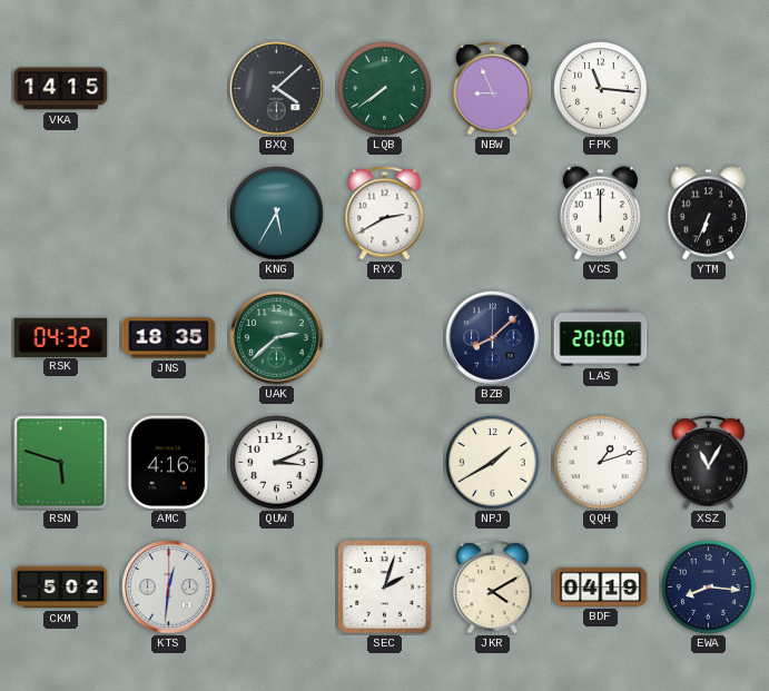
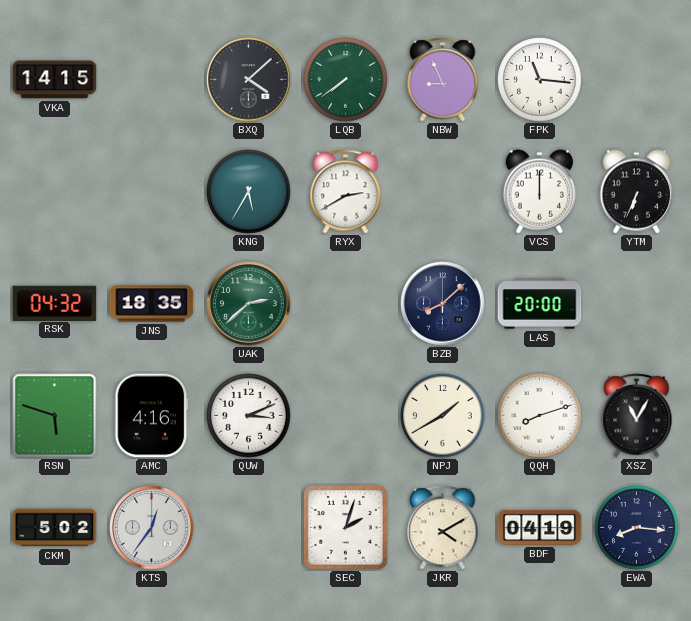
QQH: 1:12 -> 8:12 (540, 416)
KTS: 12:31 -> 12:36 (152, 528)
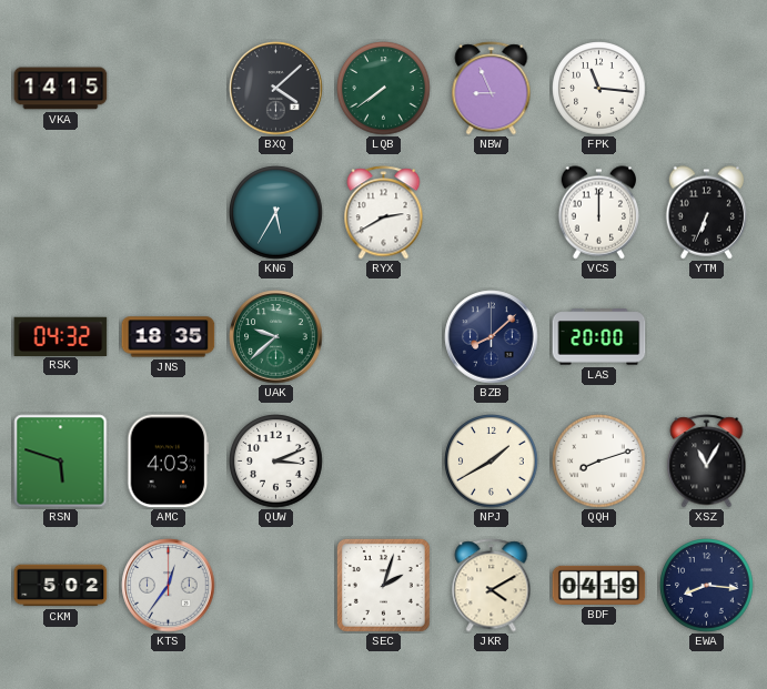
UAK: 2:38 -> 9:38 (276, 337)
AMC: 4:16 -> 4:03 (169, 462)
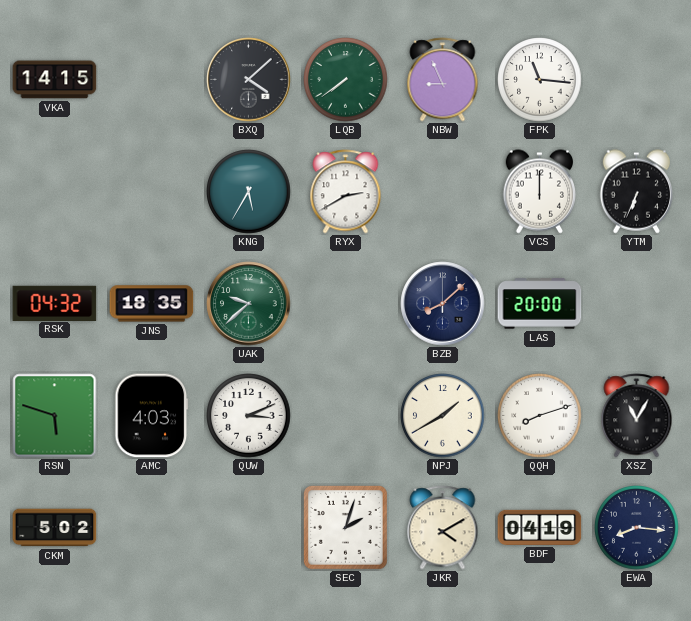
KTS: 12:36 -> none (169, 586)
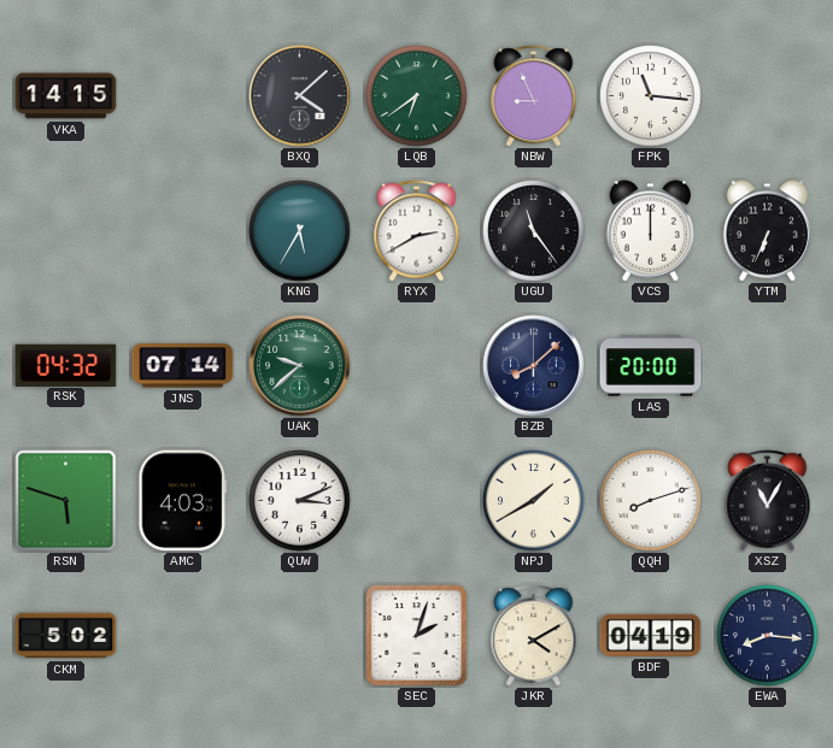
LQB: 7:39 -> 6:39 (417, 96)
UGU: none -> 11:24 (534, 231)
JNS: 18:35 -> 07:14 (183, 366)
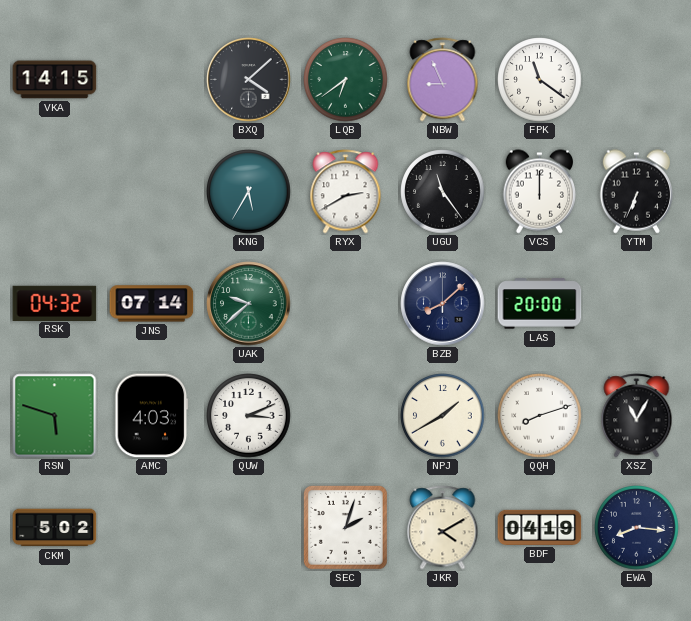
FPK: 11:16 -> 11:21 (540, 80)
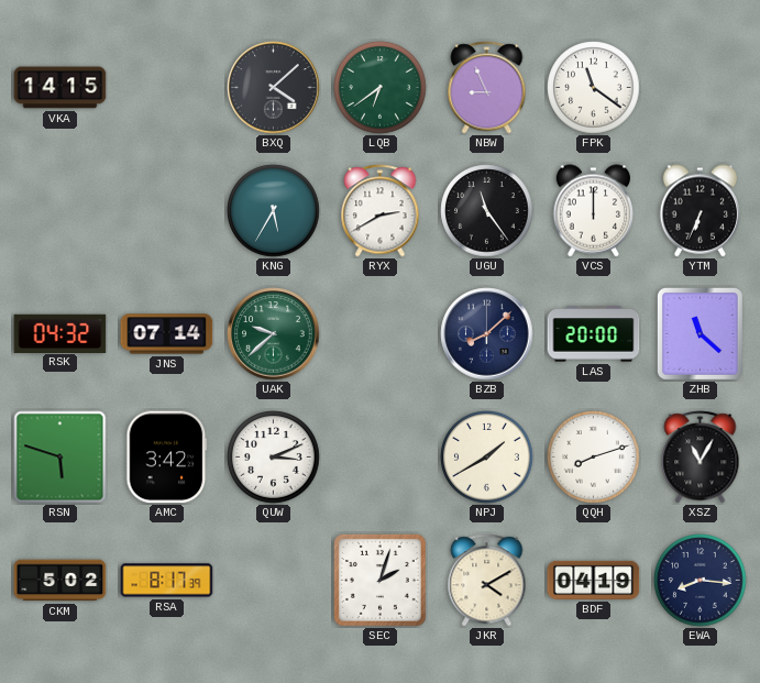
ZHB: none -> 11:22 (700, 333)
AMC: 4:03 -> 3:42 (167, 458)
RSA: none -> 8:17 (167, 581)
